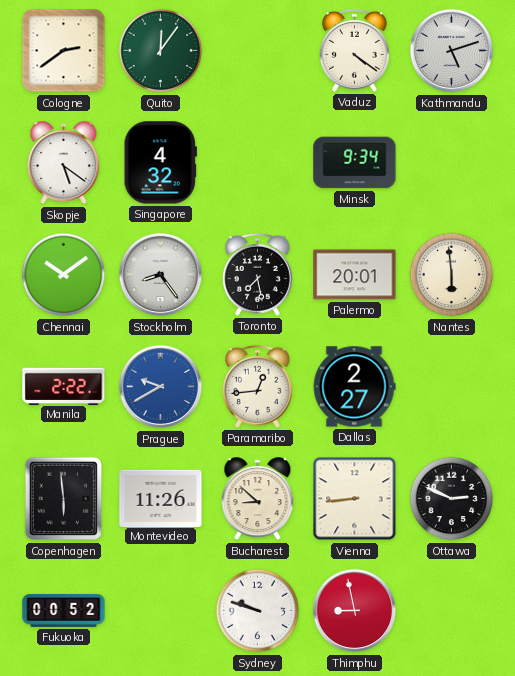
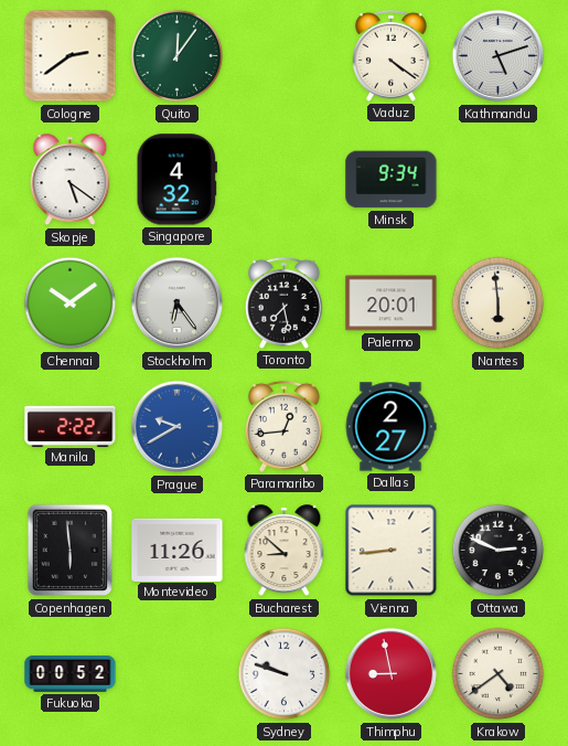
Stockholm: 8:24 -> 6:24 (178, 303)
Krakow: none -> 4:39 (499, 674)
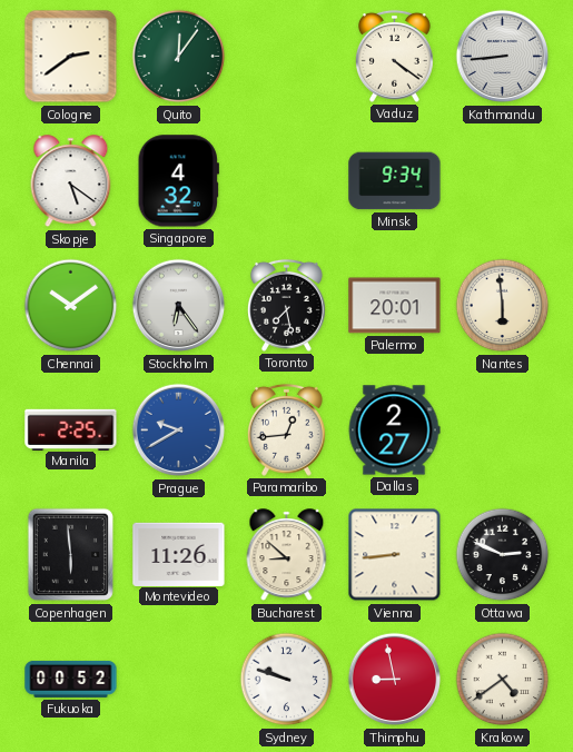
Kathmandu: 5:12 -> 8:44 (503, 57)
Manila: 2:22 -> 2:25 (71, 429)
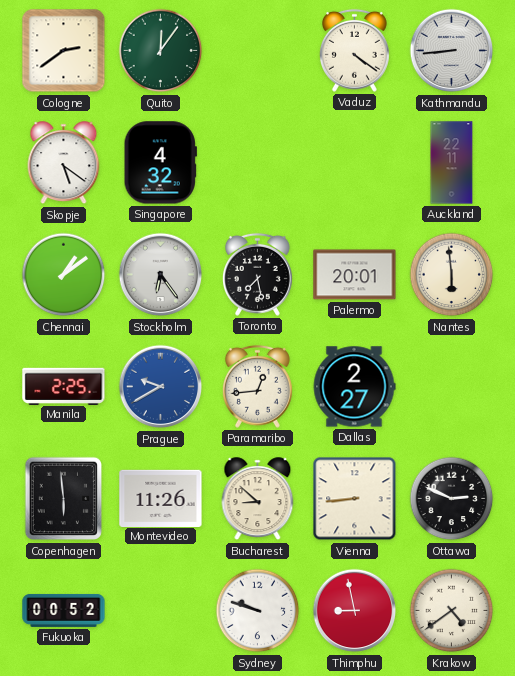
Minsk: 9:34 -> none (395, 181)
Auckland: none -> 22:11 (452, 163)
Chennai: 10:09 -> 1:09 (64, 275)
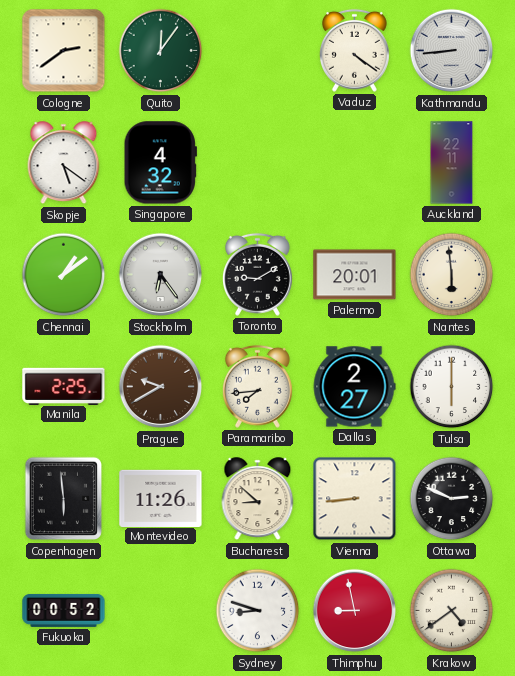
Toronto: 7:28 -> 9:10 (257, 274)
Prague dial: blue -> brown (161, 387)
Paramaribo: 12:44 -> 7:44 (257, 386)
Tulsa: none -> 6:00 (452, 387)
Sydney: 9:48 -> 8:48 (258, 611)
